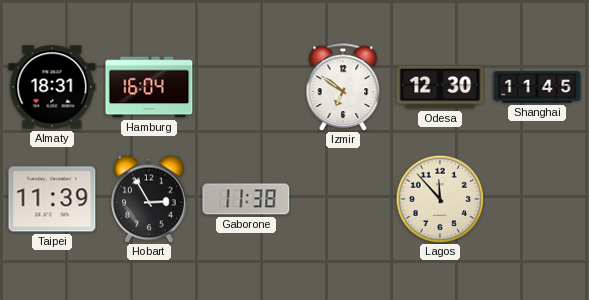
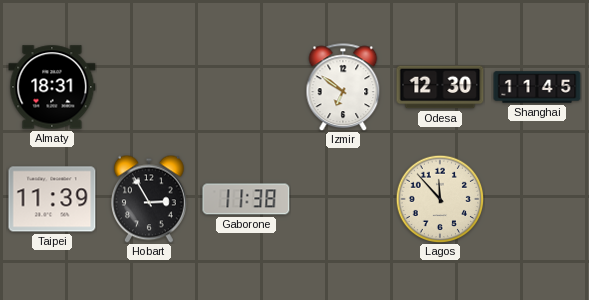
Hamburg: 16:04 -> none (149, 87)
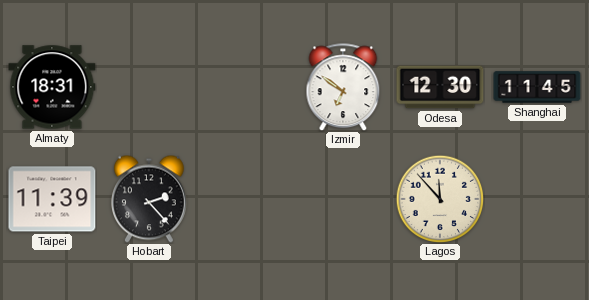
Hobart: 2:55 -> 2:23 (149, 199)
Gaborone: 11:38 -> none (246, 199)
